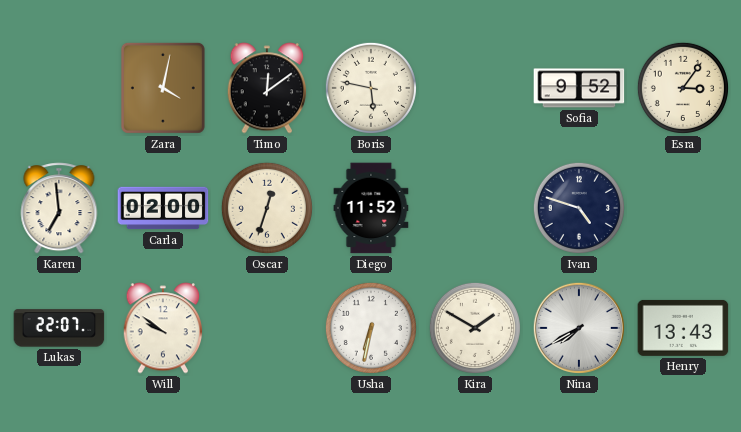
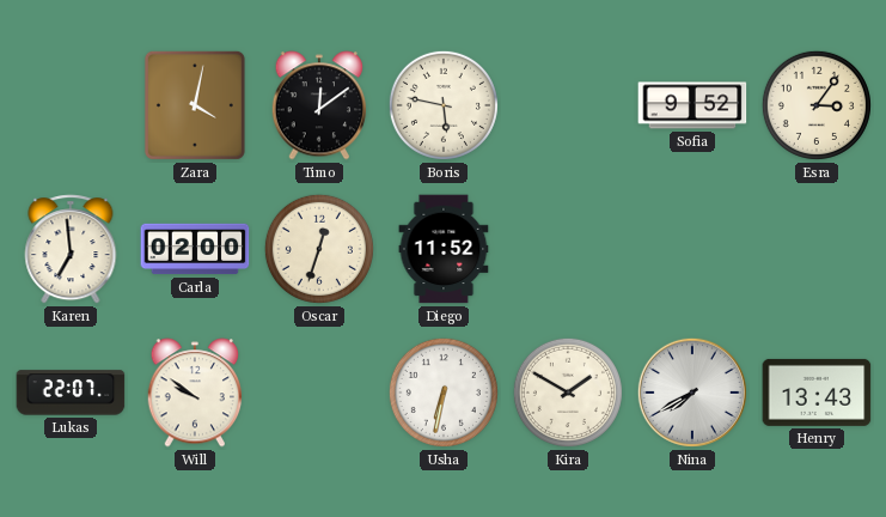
Ivan: 4:48 -> none (579, 208)
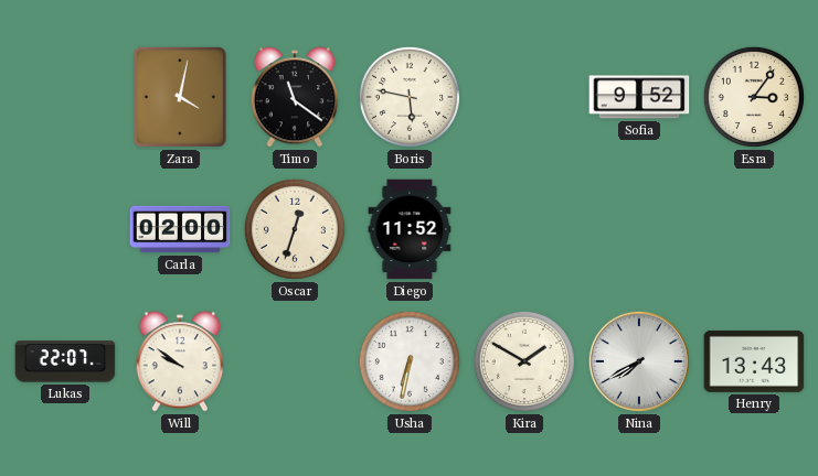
Timo: 12:09 -> 11:21 (295, 97)
Karen: 6:59 -> none (71, 249)
